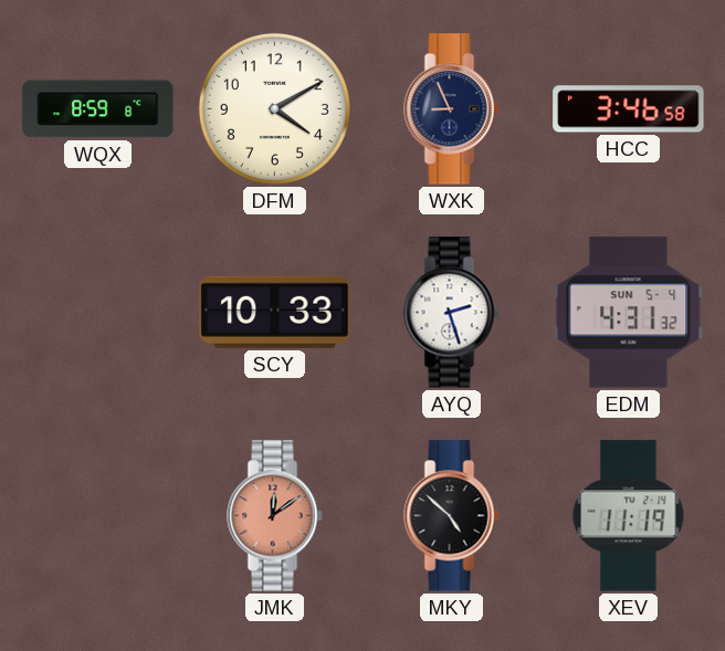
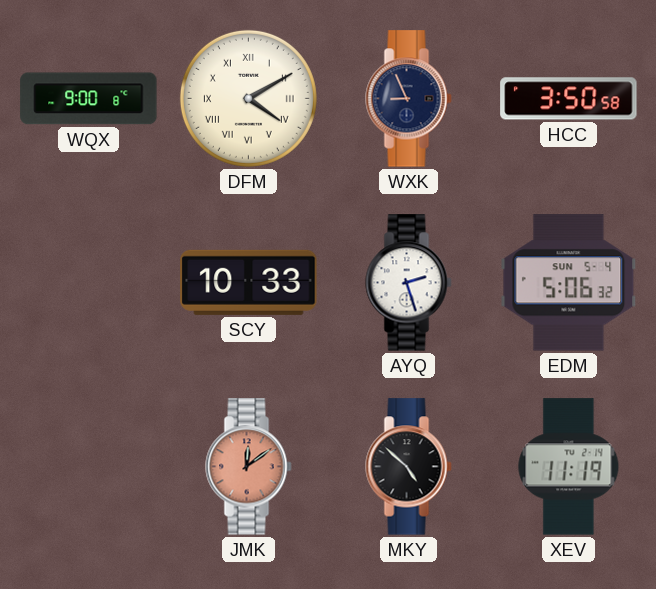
WQX: 8:59 -> 9:00 (89, 99)
DFM numerals: Arabic -> Roman (248, 98)
HCC: 3:46 -> 3:50 (569, 99)
EDM: 4:31 -> 5:06 (569, 283)
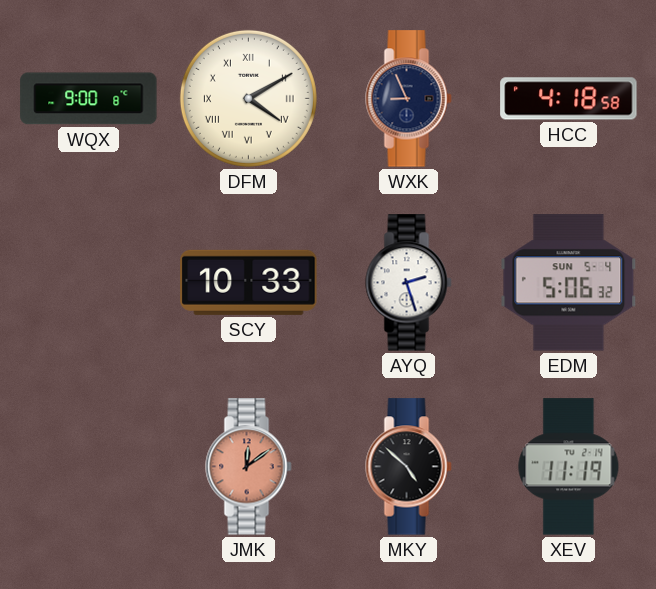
HCC: 3:50 -> 4:18 (569, 99)
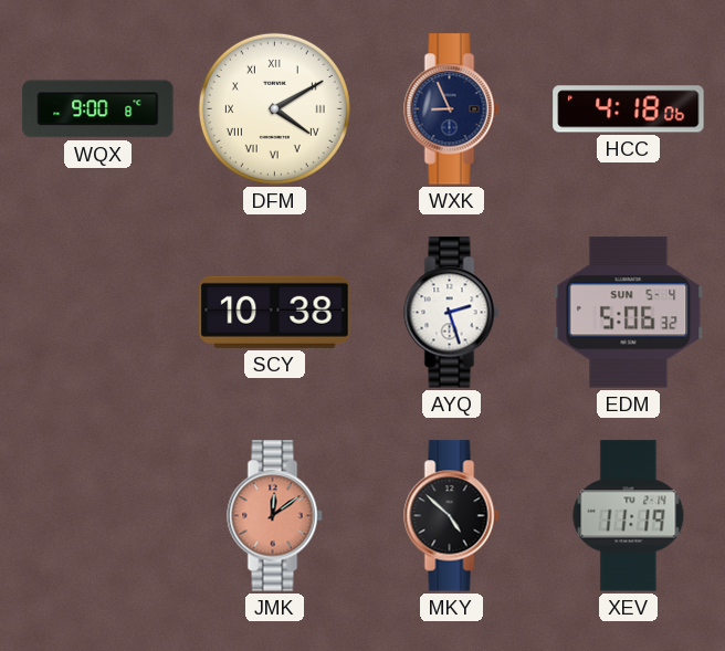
HCC: 4:18:58 -> 4:18:06 (629, 109)
SCY: 10:33 -> 10:38 (275, 312)
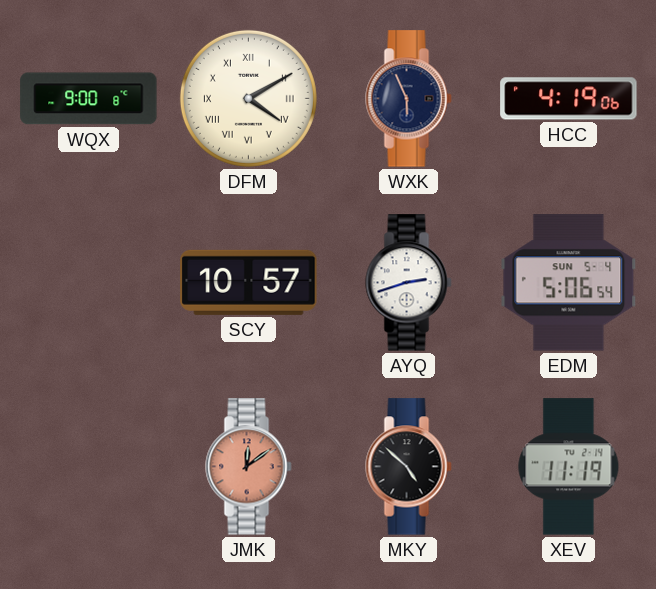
WXK: 8:56 -> 5:56 (409, 99)
HCC: 4:18 -> 4:19 (569, 99)
SCY: 10:38 -> 10:57 (249, 282)
AYQ: 2:27 -> 2:42 (409, 283)
EDM: 5:06:32 -> 5:06:54 (569, 283)
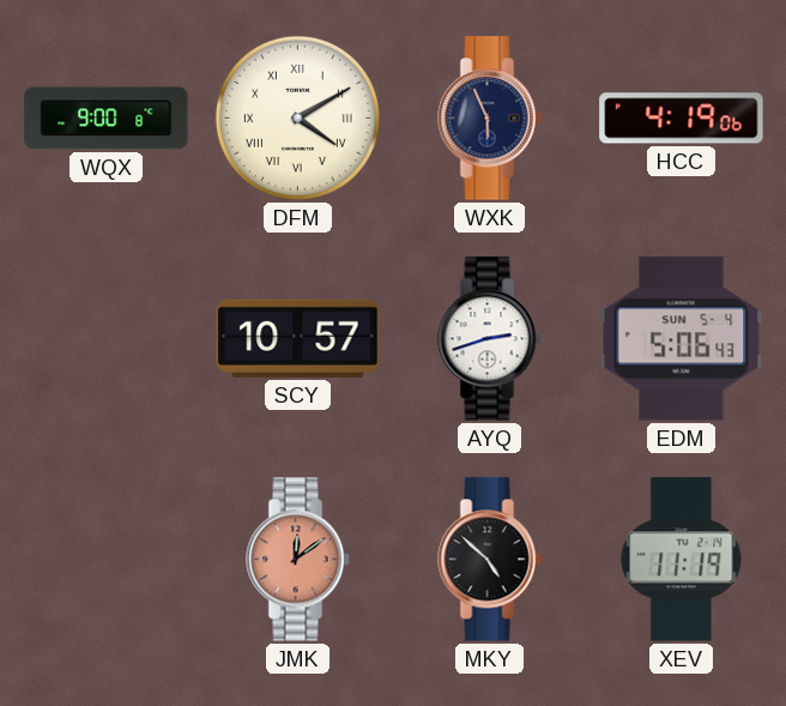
EDM: 5:06:54 -> 5:06:43 (682, 339)
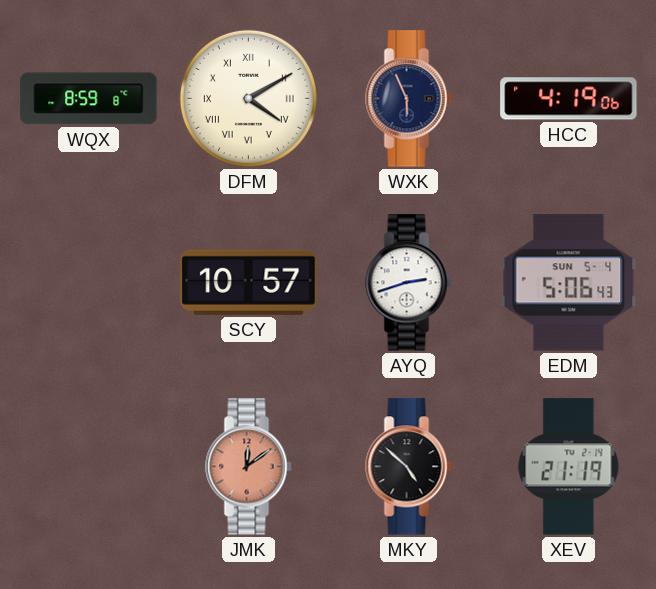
WQX: 9:00 -> 8:59 (89, 99)
XEV: 11:19 -> 21:19 (569, 467)
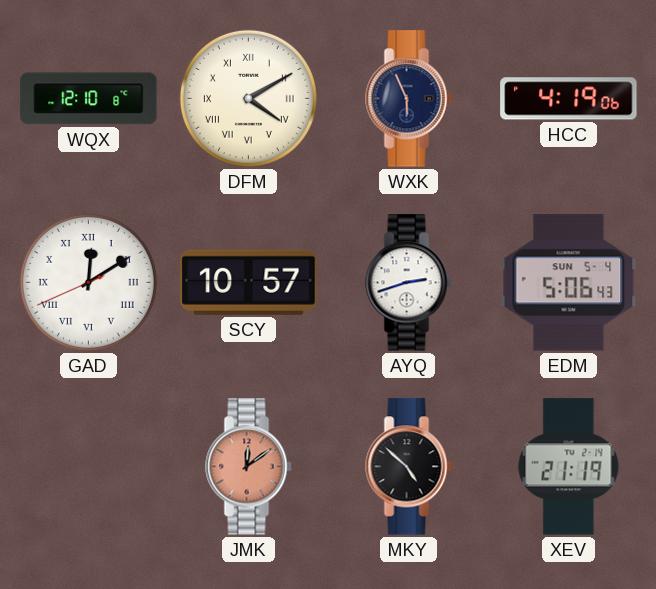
WQX: 8:59 -> 12:10 (89, 99)
GAD: none -> 12:09 (88, 282)
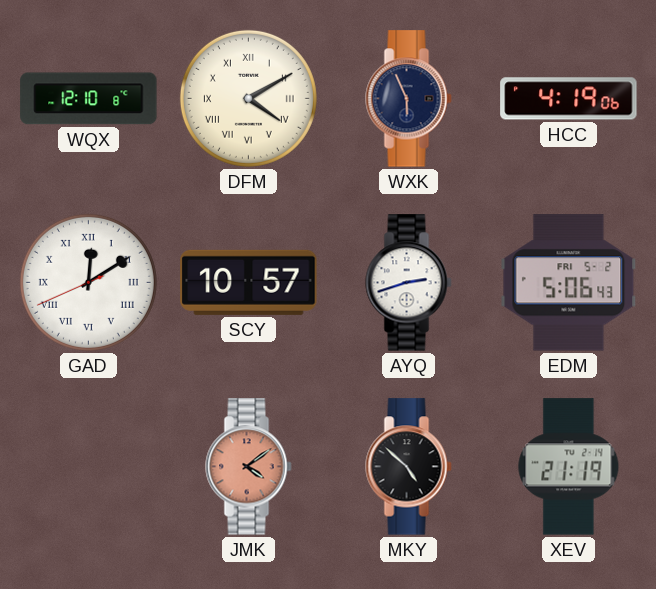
EDM date: SUN 5-4 -> FRI 5-2 (569, 283)
JMK: 12:09 -> 4:09 (249, 467)
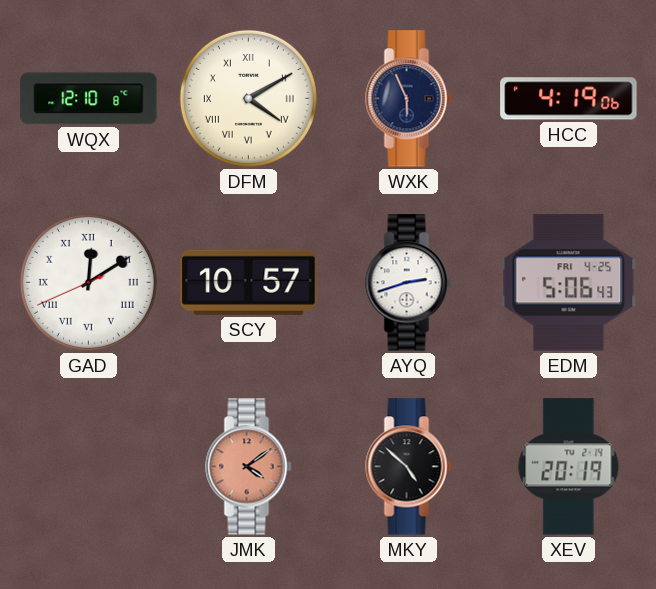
EDM date: FRI 5-2 -> FRI 4-25 (569, 283)
XEV: 21:19 -> 20:19 (569, 467)
